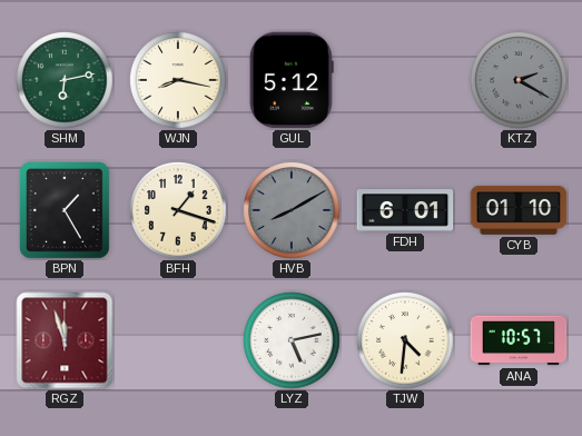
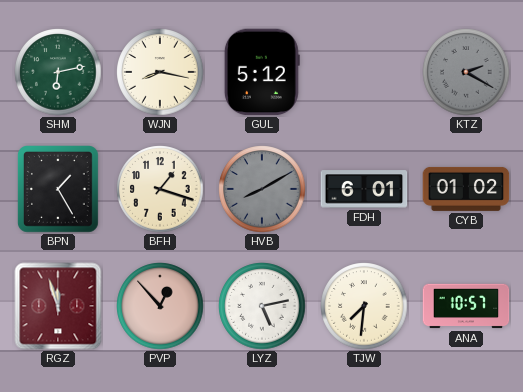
CYB: 01:10 -> 01:02 (466, 189)
PVP: none -> 12:53 (160, 306)
TJW: 4:31 -> 7:31 (364, 306)
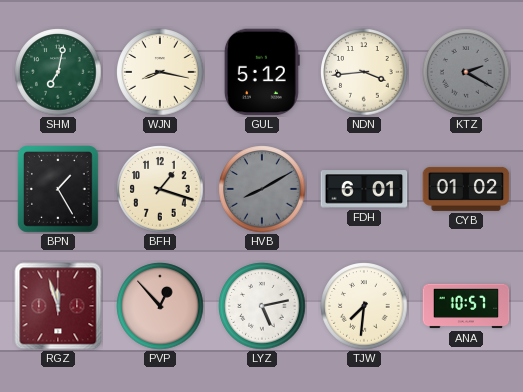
SHM: 6:13 -> 7:02 (58, 72)
NDN: none -> 3:44 (364, 72)
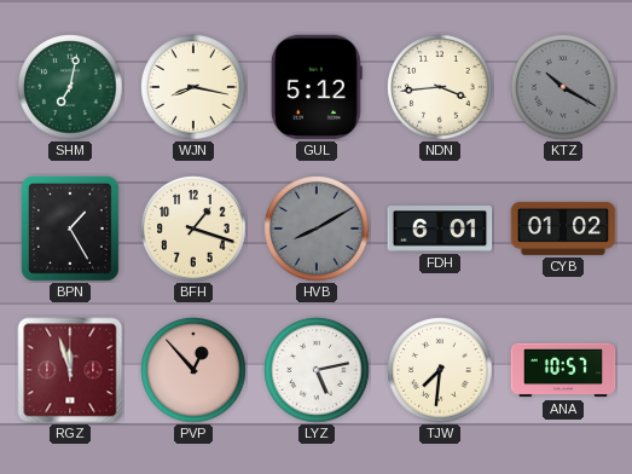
KTZ: 2:20 -> 10:20 (563, 87)
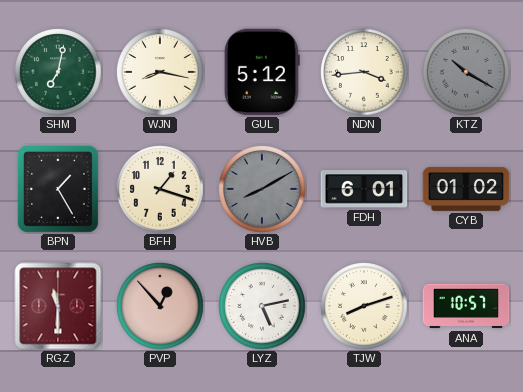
RGZ: 11:57 -> 11:30 (58, 306)
TJW: 7:31 -> 8:12 (364, 306)
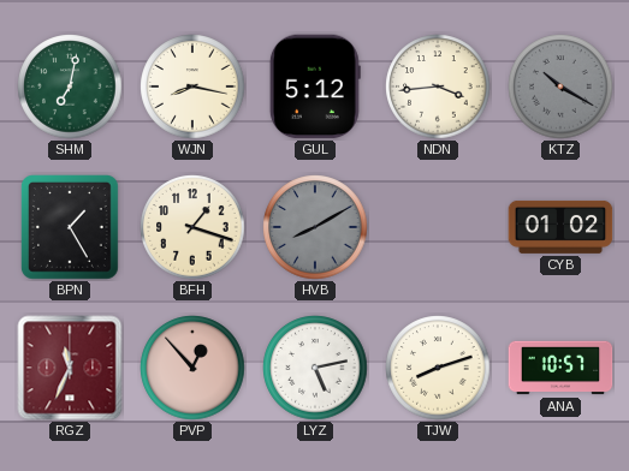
FDH: 6:01 -> none (364, 189)
RGZ: 11:30 -> 11:34 (70, 368)
